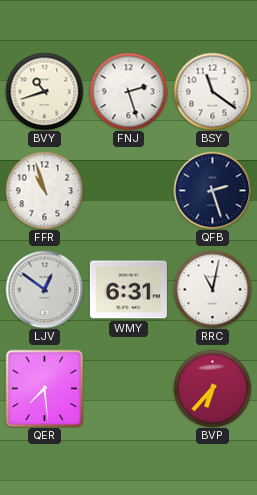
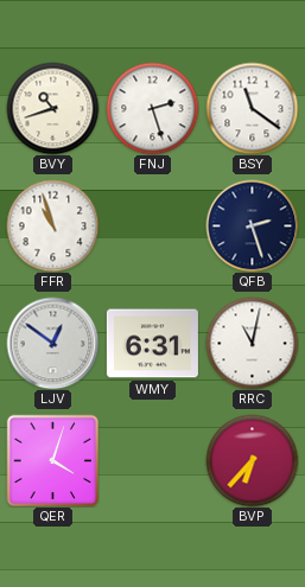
QER: 7:29 -> 4:03 (52, 460)
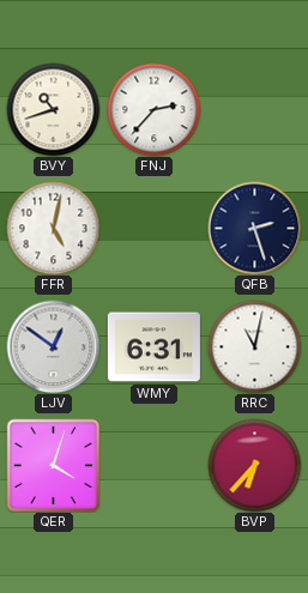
FNJ: 2:27 -> 2:37 (153, 109)
BSY: 11:21 -> none (252, 108)
FFR: 10:57 -> 5:02 (53, 228)
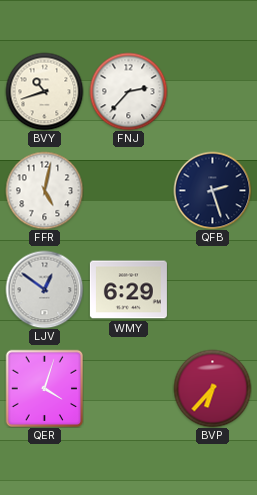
WMY: 6:31 -> 6:29 (128, 290)
RRC: 11:02 -> none (254, 346)
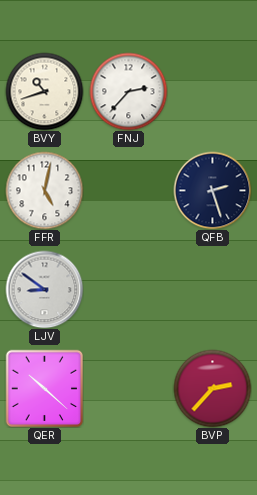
LJV: 12:51 -> 8:51 (44, 289)
WMY: 6:29 -> none (128, 290)
QER: 4:03 -> 10:22 (44, 388)
BVP: 6:37 -> 2:37 (212, 388)
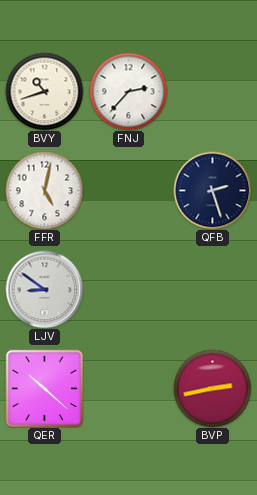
BVP: 2:37 -> 2:43 (212, 388)
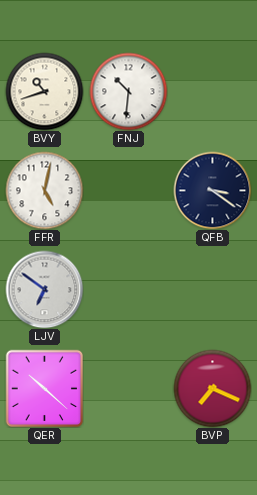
FNJ: 2:37 -> 10:31 (128, 91)
QFB: 2:27 -> 3:21 (212, 190)
LJV: 8:51 -> 6:51 (44, 289)
BVP: 2:43 -> 7:19 (212, 388)
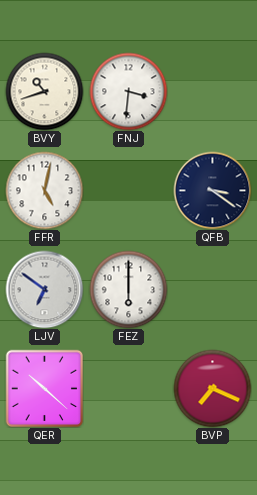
FNJ: 10:31 -> 3:31 (128, 91)
FEZ: none -> 6:00 (128, 289)
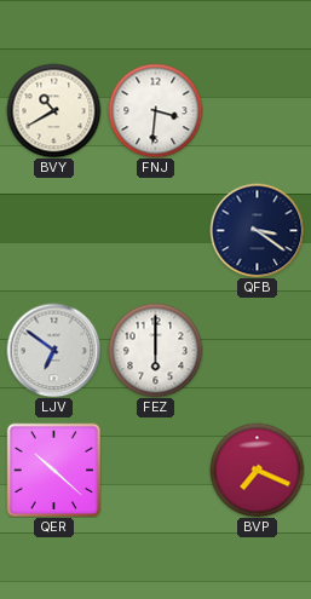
BVY: 10:42 -> 10:40 (53, 110)
FFR: 5:02 -> none (44, 190)
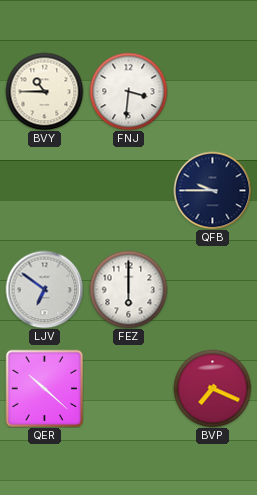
BVY: 10:40 -> 10:45 (44, 91)
QFB: 3:21 -> 9:45 (212, 190)
